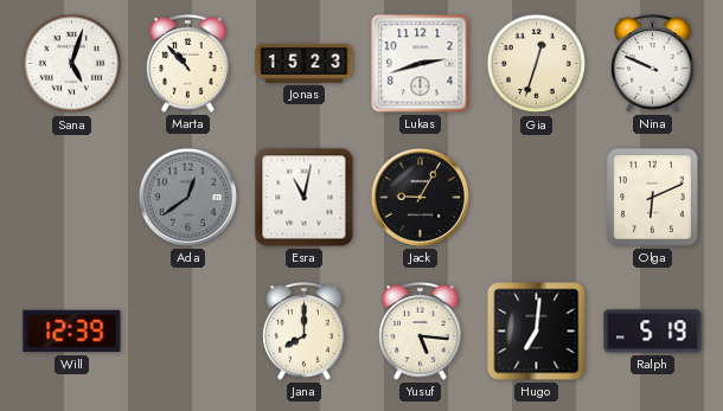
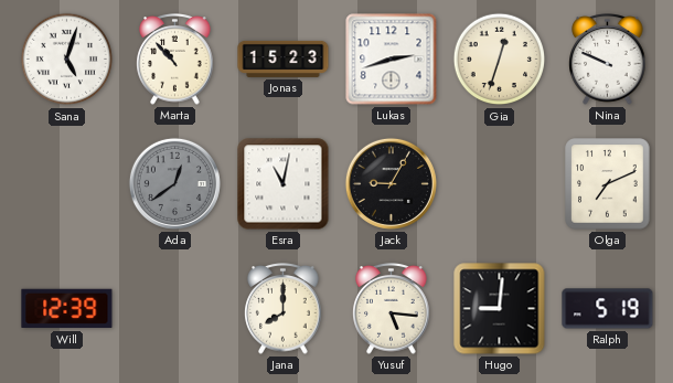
Olga: 6:11 -> 7:11 (608, 184)
Hugo: 7:01 -> 9:01 (500, 309)
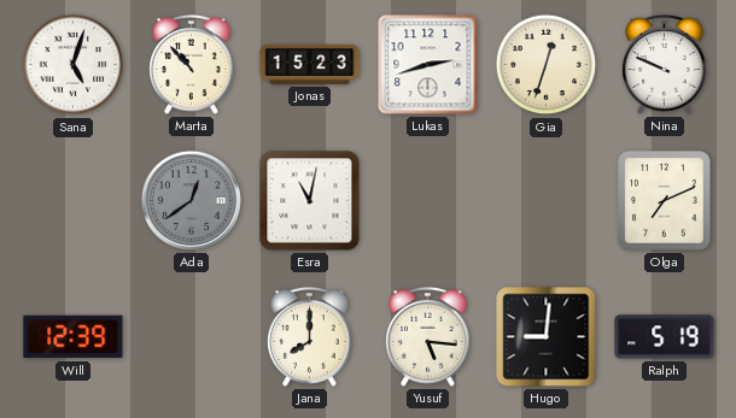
Jack: 9:05 -> none (391, 183)
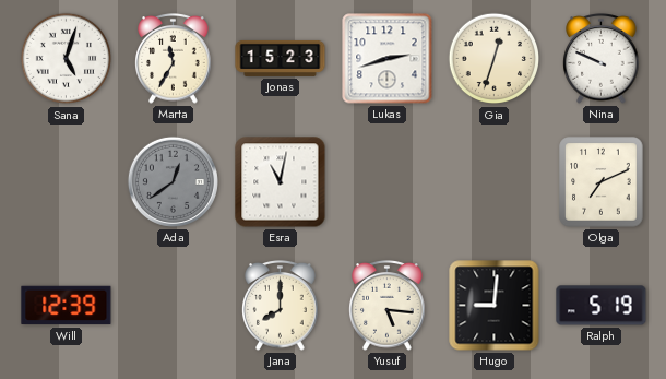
Marta: 10:53 -> 11:35 (174, 59)
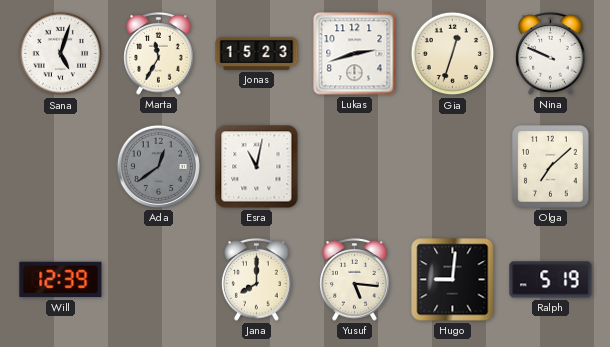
Olga: 7:11 -> 7:08 (551, 167)
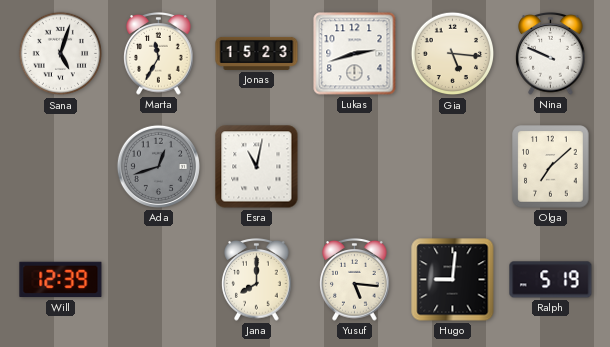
Gia: 12:33 -> 5:16 (453, 54)
Ada: 12:39 -> 12:42 (158, 166)
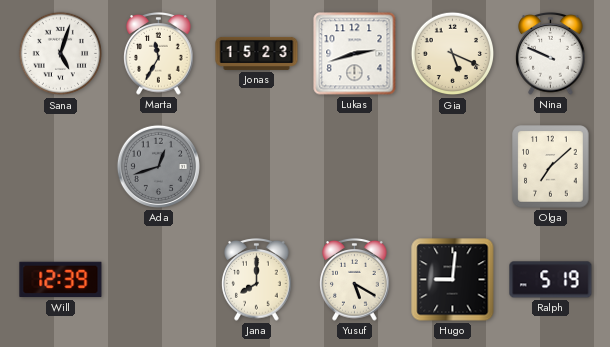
Gia: 5:16 -> 5:19 (453, 54)
Esra: 11:02 -> none (257, 167)
Yusuf: 5:16 -> 5:20 (355, 280)
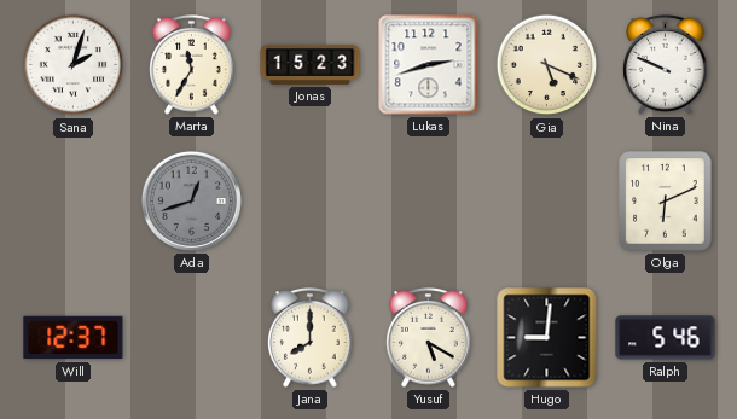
Sana: 5:03 -> 2:03 (74, 65)
Olga: 7:08 -> 6:11 (666, 202)
Will: 12:39 -> 12:37 (74, 338)
Ralph: 5:19 -> 5:46 (666, 338)
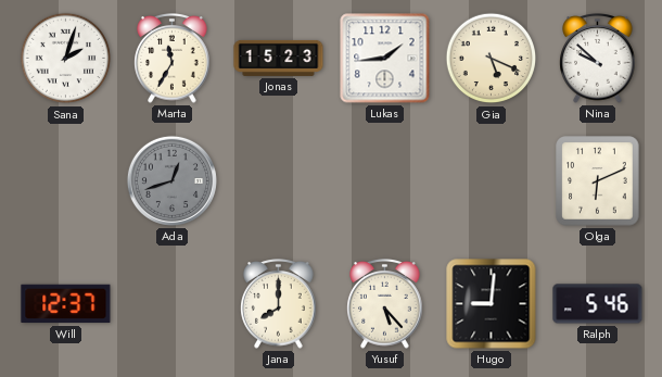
Lukas: 2:42 -> 1:44 (385, 59)
Nina: 9:49 -> 9:52 (598, 59)
Yusuf: 5:20 -> 5:23 (385, 304)
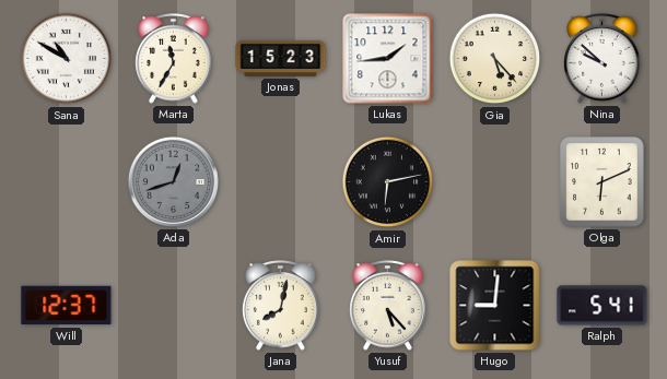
Sana: 2:03 -> 10:50 (67, 59)
Gia: 5:19 -> 5:23 (495, 59)
Amir: none -> 6:13 (388, 182)
Jana: 8:00 -> 8:02 (281, 306)
Ralph: 5:46 -> 5:41 (602, 306)
